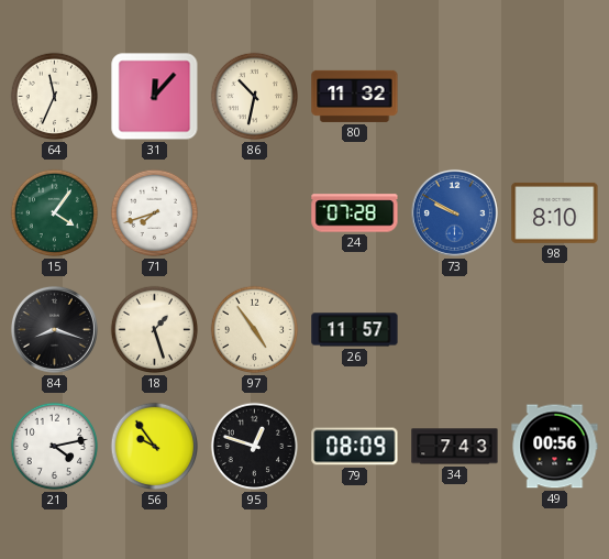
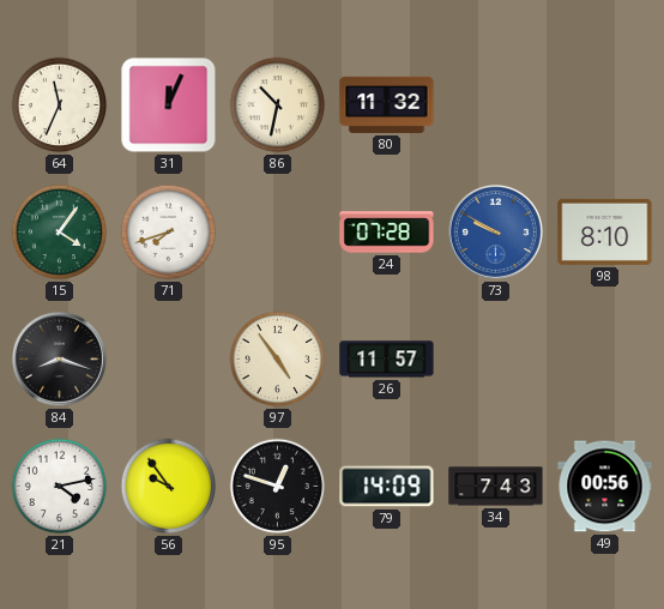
31: 12:07 -> 12:04 (169, 105)
18: 1:27 -> none (155, 330)
79: 08:09 -> 14:09 (387, 487)
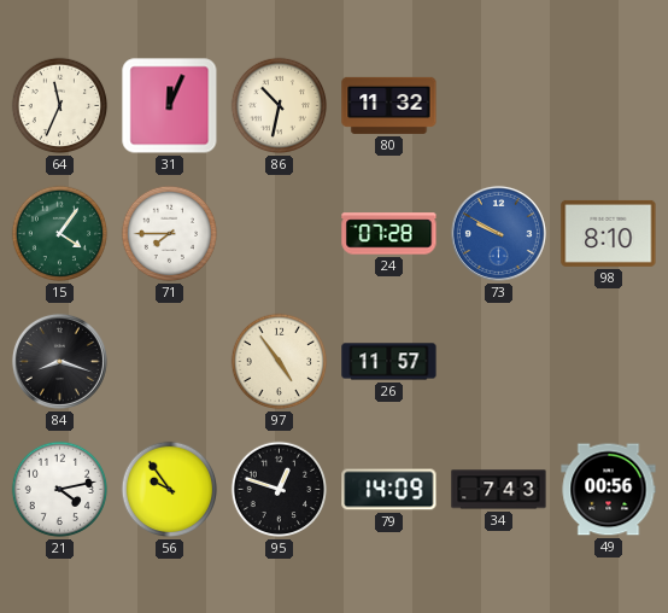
71: 7:42 -> 7:45 (170, 234)
